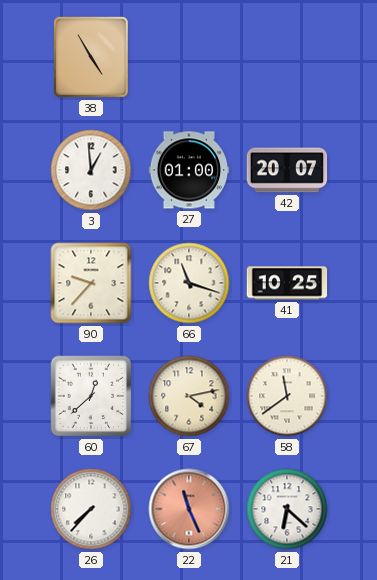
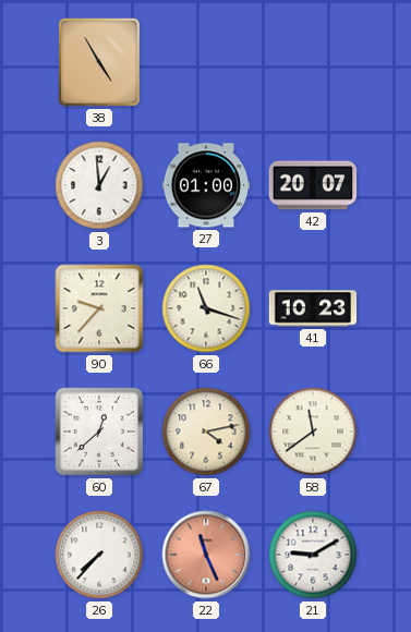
41: 10:25 -> 10:23 (313, 308)
21: 6:22 -> 9:10 (313, 555)
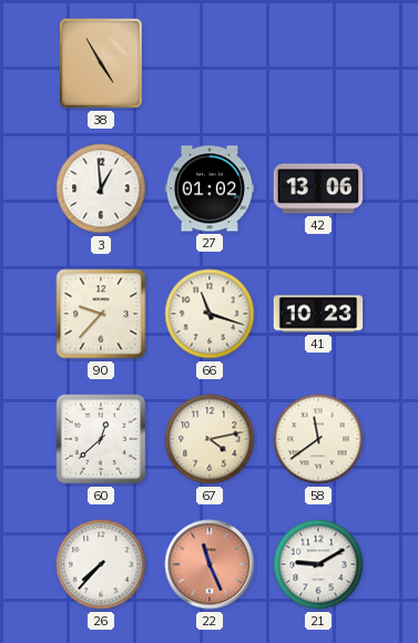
27: 01:00 -> 01:02 (210, 188)
42: 20:07 -> 13:06 (318, 188)
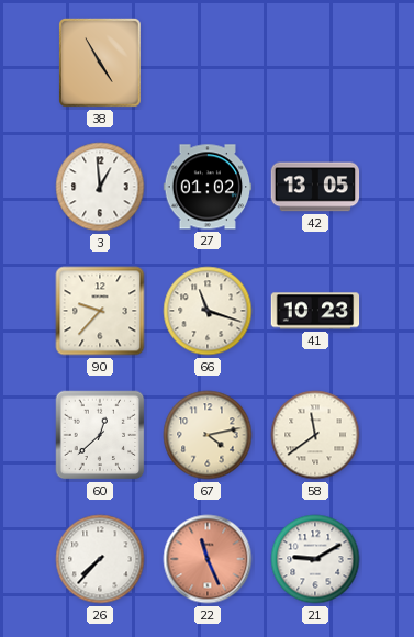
42: 13:06 -> 13:05 (315, 187)
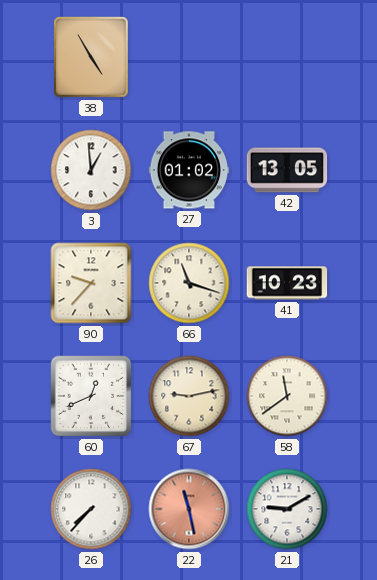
60: 12:38 -> 12:41 (91, 396)
67: 4:13 -> 9:13 (189, 396)
22: 11:26 -> 11:28 (189, 509)
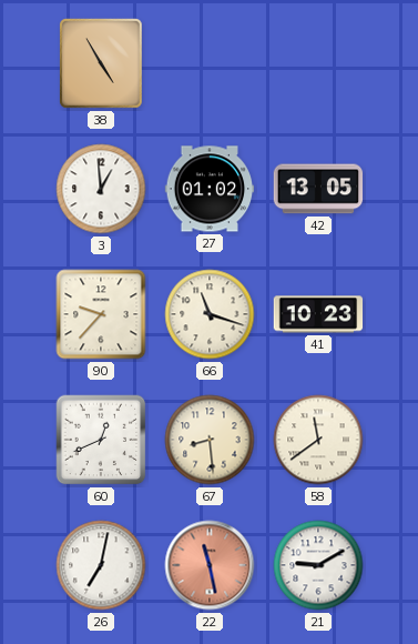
67: 9:13 -> 8:29 (210, 440)
26: 7:37 -> 7:02 (101, 565)
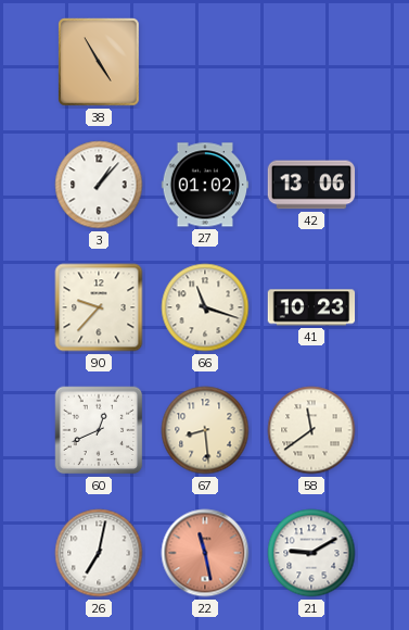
3: 12:59 -> 1:07 (99, 185)
42: 13:05 -> 13:06 (311, 185)
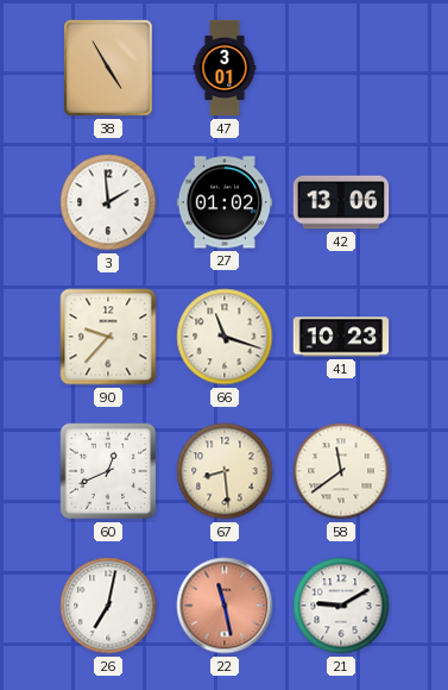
47: none -> 3:01 (225, 68)
3: 1:07 -> 1:59 (108, 202)
